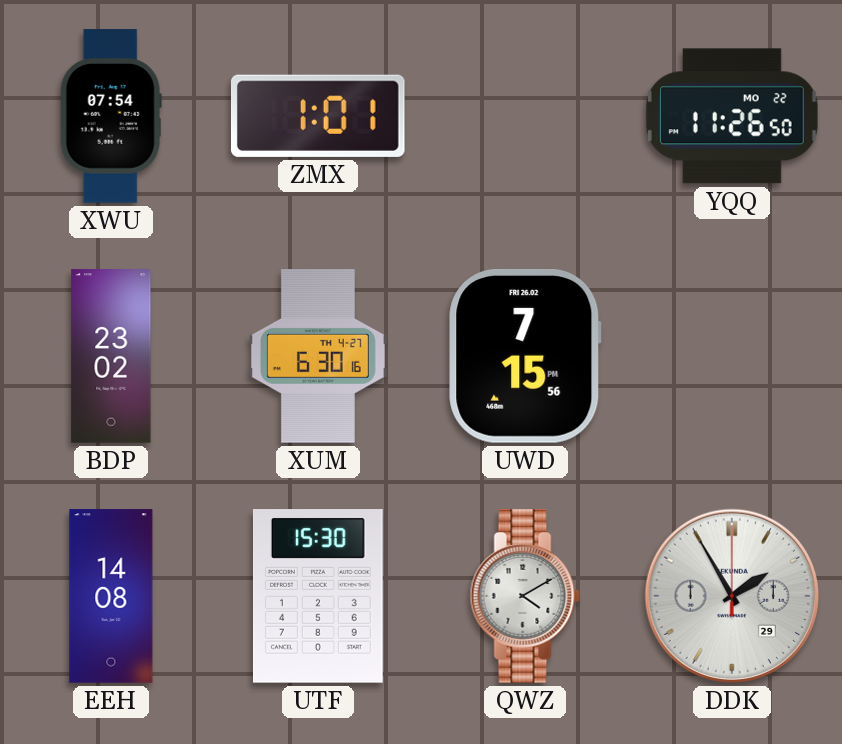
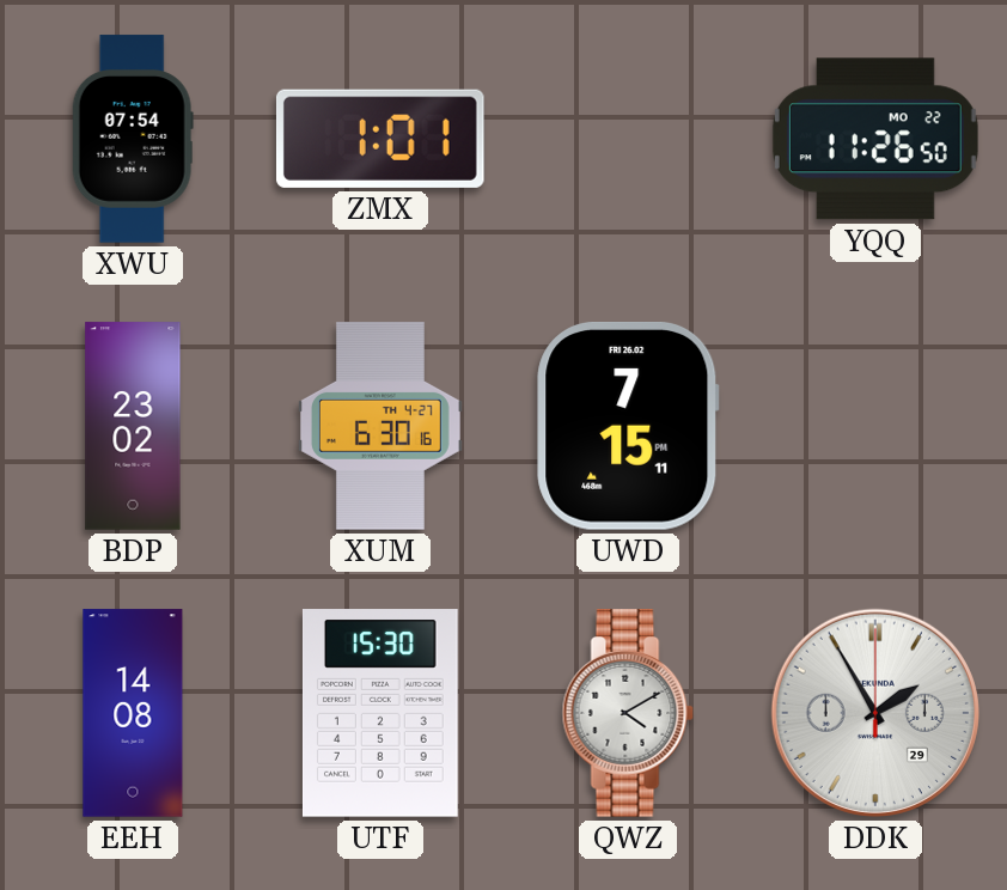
UWD: 7:15:56 PM -> 7:15:11 PM (628, 427)
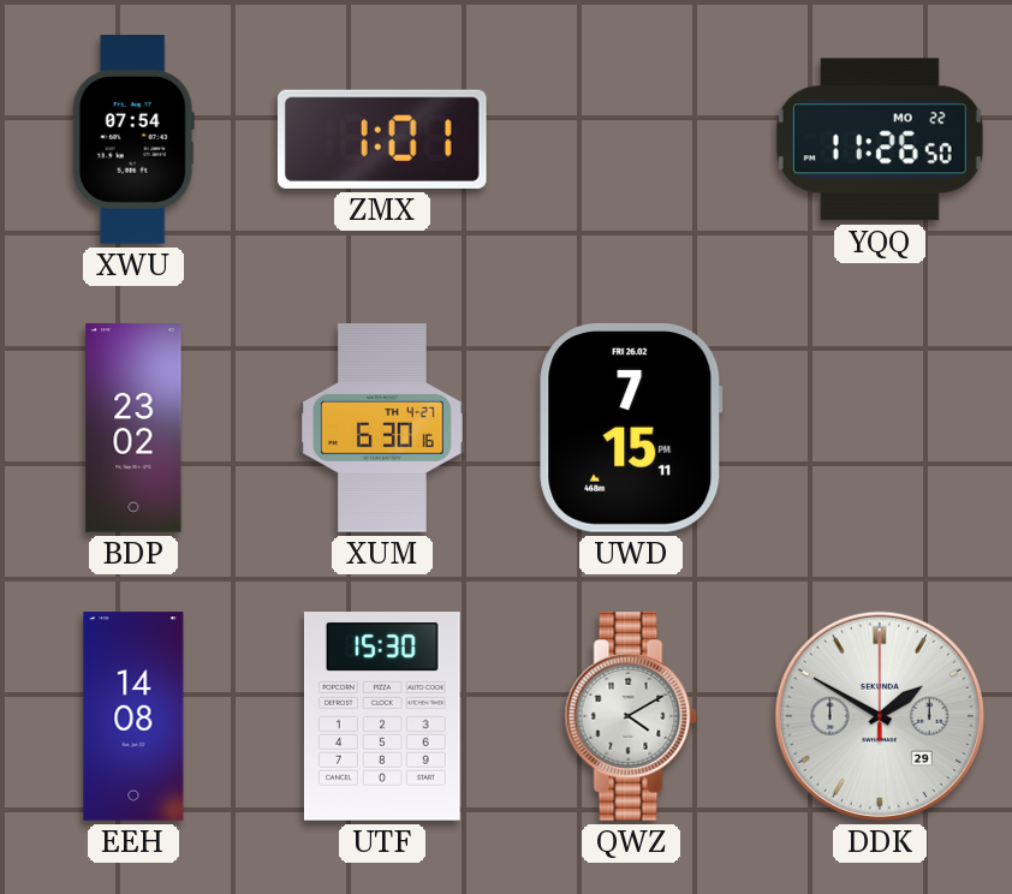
DDK: 1:55 -> 1:50 (880, 716)
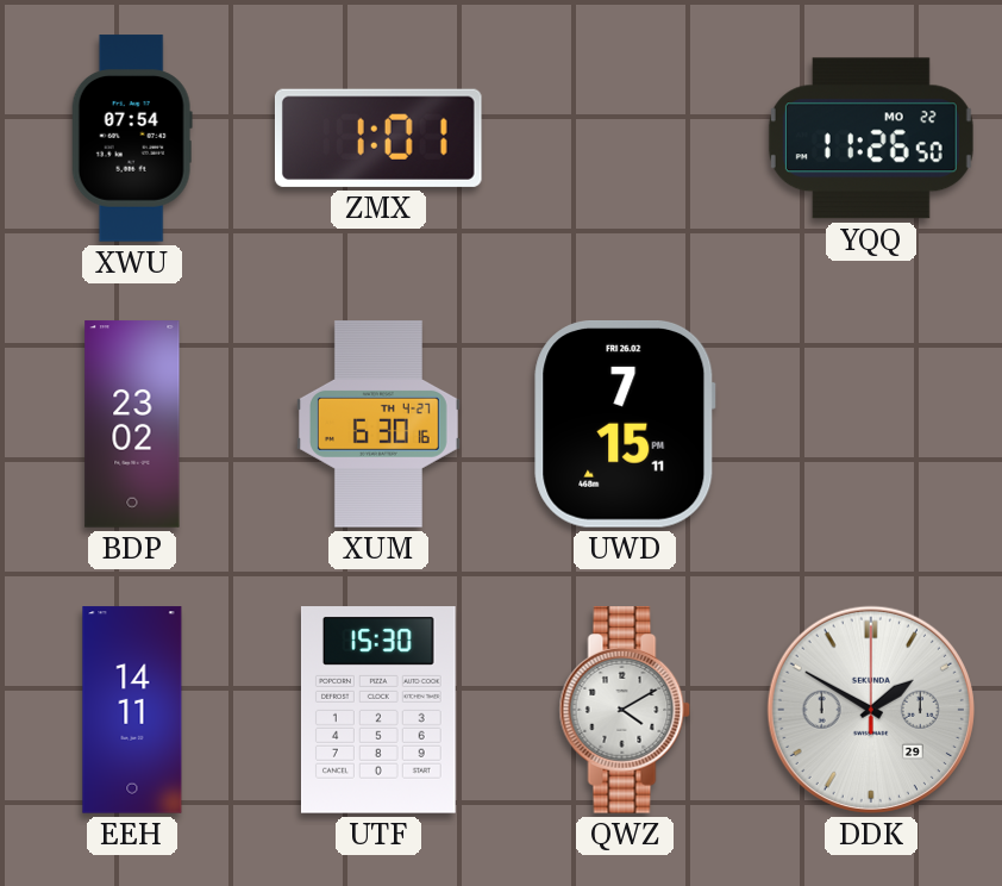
EEH: 14:08 -> 14:11 (132, 710)
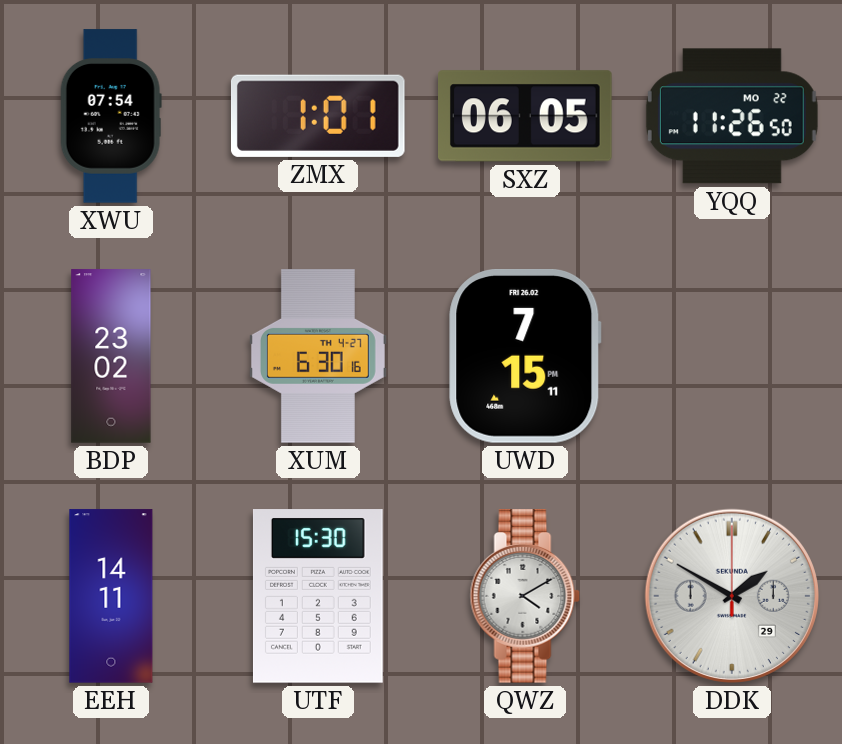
SXZ: none -> 06:05 (526, 116)
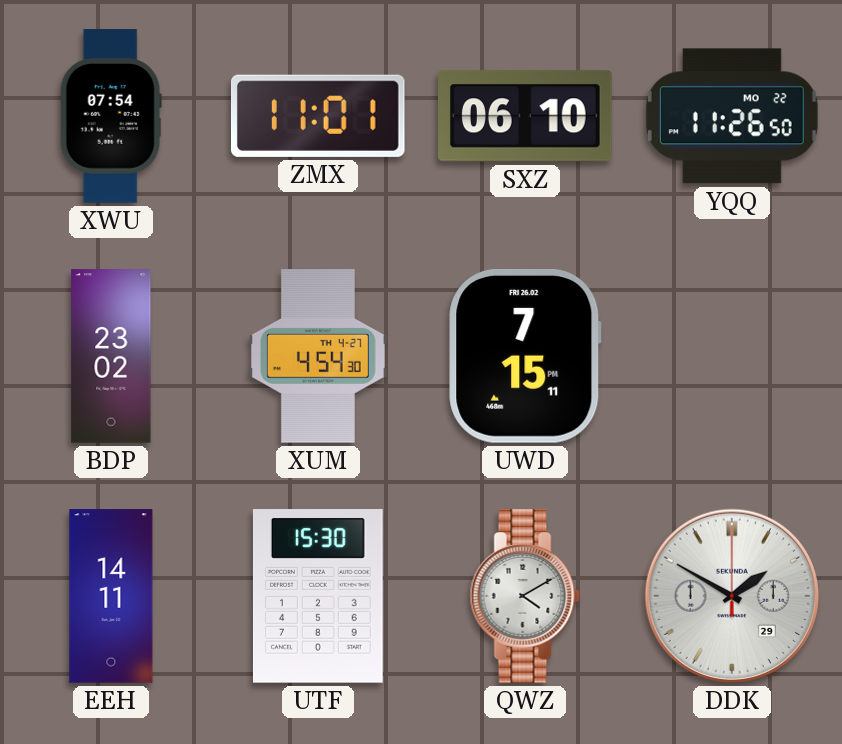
ZMX: 1:01 -> 11:01 (318, 116)
SXZ: 06:05 -> 06:10 (526, 116)
XUM: 6:30 -> 4:54 (318, 356)
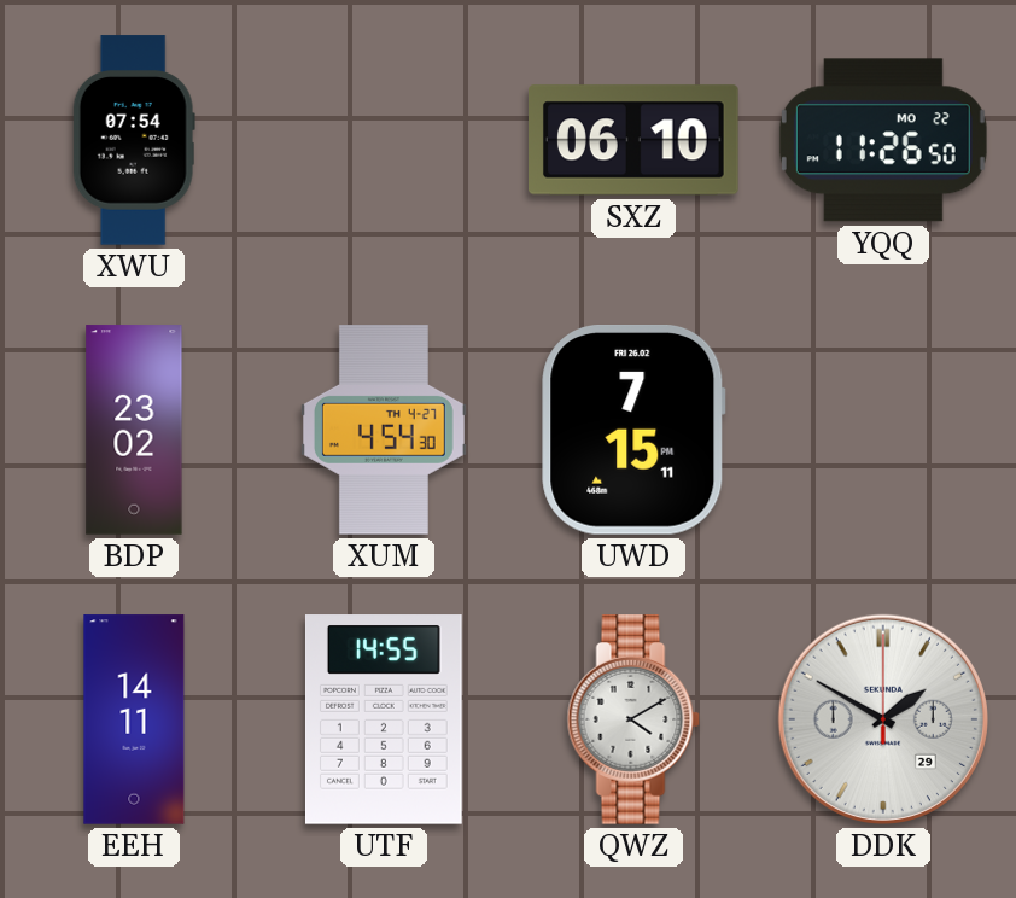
ZMX: 11:01 -> none (318, 116)
UTF: 15:30 -> 14:55 (384, 719)
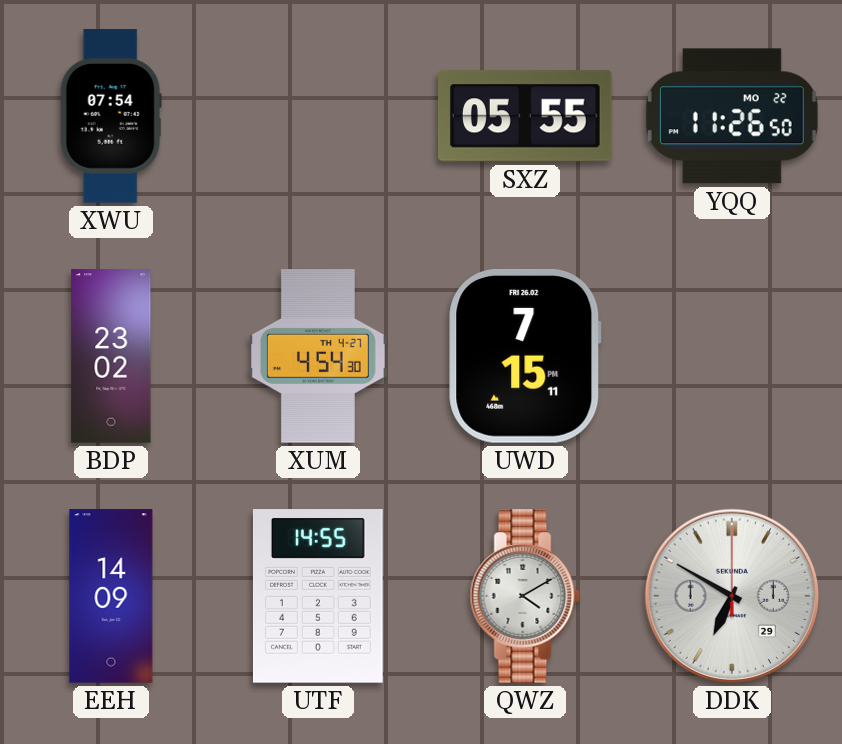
SXZ: 06:10 -> 05:55 (526, 116)
EEH: 14:11 -> 14:09 (111, 596)
DDK: 1:50 -> 6:50 (732, 596)
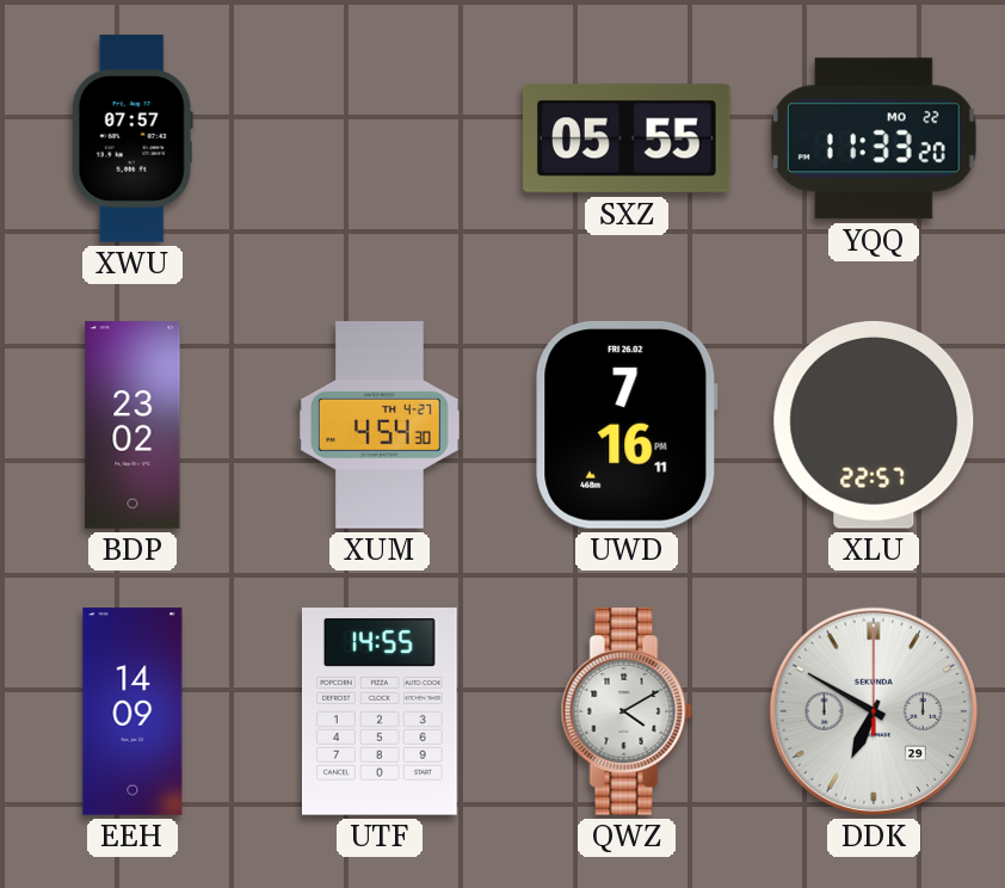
XWU: 07:54 -> 07:57 (132, 138)
YQQ: 11:26 -> 11:33 (874, 138)
UWD: 7:15 -> 7:16 (627, 426)
XLU: none -> 22:57 (874, 425)
